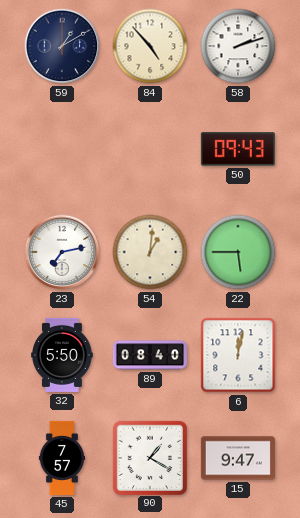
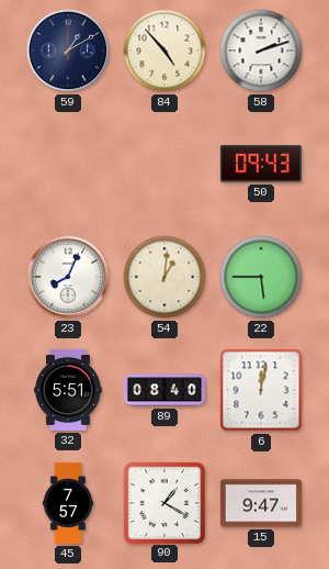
23: 7:13 -> 8:04 (68, 277)
32: 5:50 -> 5:51 (68, 390)
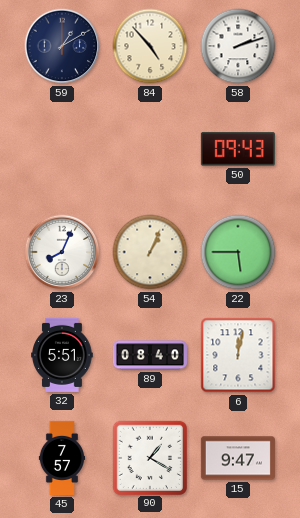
54: 1:01 -> 1:04 (150, 252)
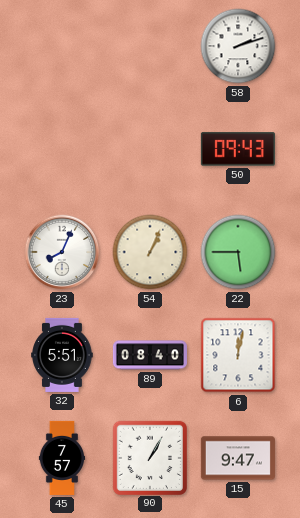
59: 1:10 -> none (62, 46)
84: 4:53 -> none (150, 46)
90: 1:20 -> 1:05 (149, 457)
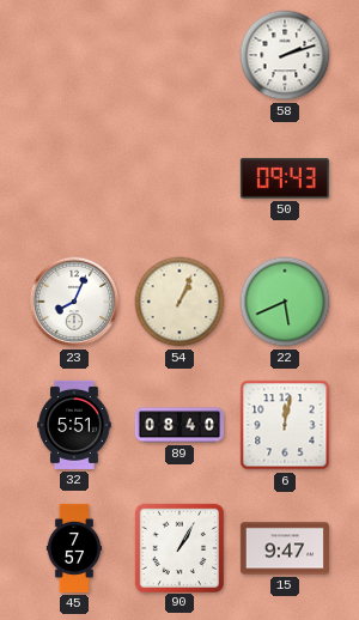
22: 5:45 -> 5:41 (285, 302)
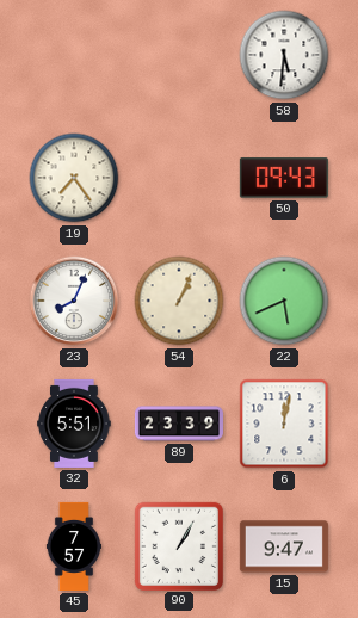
58: 2:12 -> 5:31 (284, 55)
19: none -> 7:24 (74, 178)
89: 08:40 -> 23:39 (179, 424)
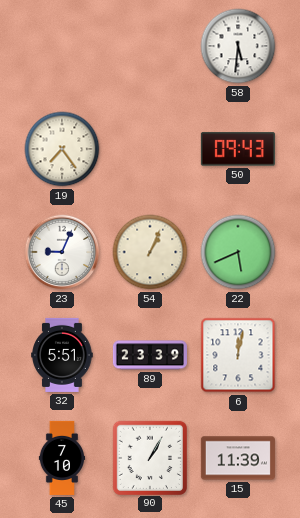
23: 8:04 -> 9:04 (62, 252)
45: 7:57 -> 7:10 (62, 458)
15: 9:47 -> 11:39 (238, 458)
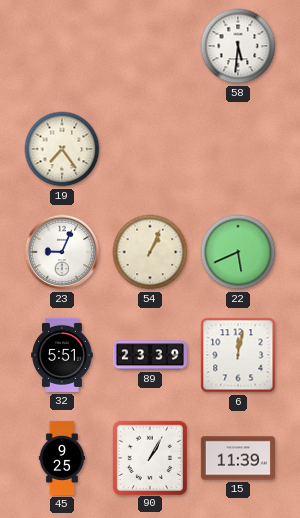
50: 09:43 -> none (238, 149)
45: 7:10 -> 9:25 (62, 458)
